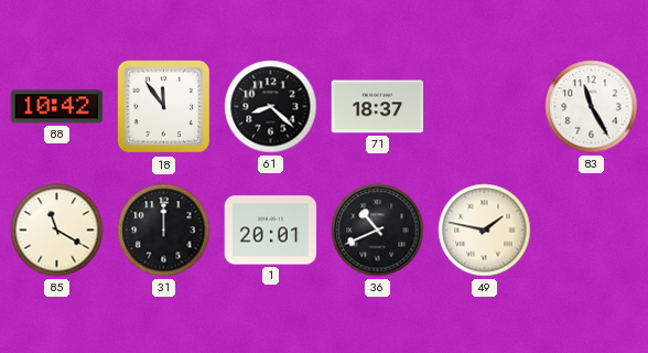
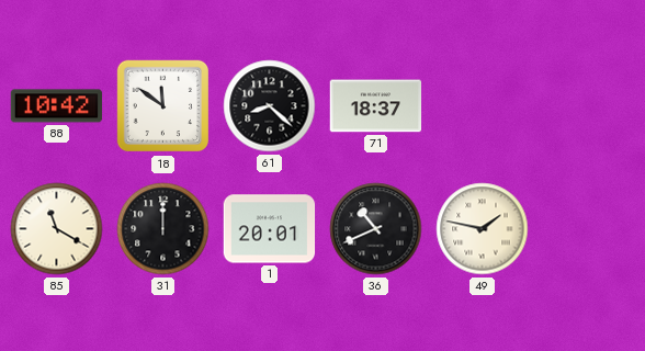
18: 11:54 -> 11:51 (163, 106)
83: 11:25 -> none (592, 107)
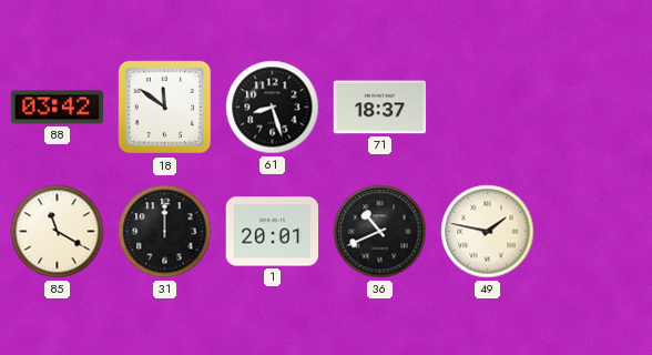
88: 10:42 -> 03:42 (58, 108)
61: 8:22 -> 8:27 (273, 108)
